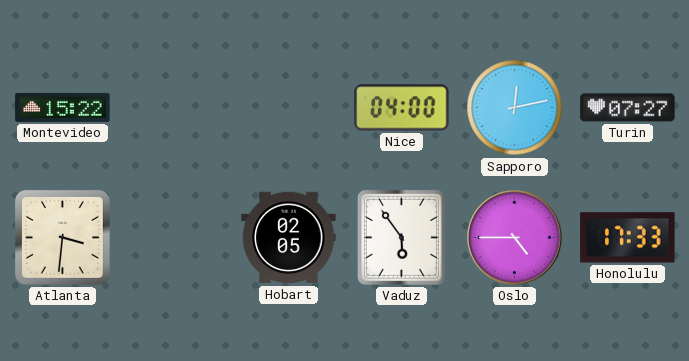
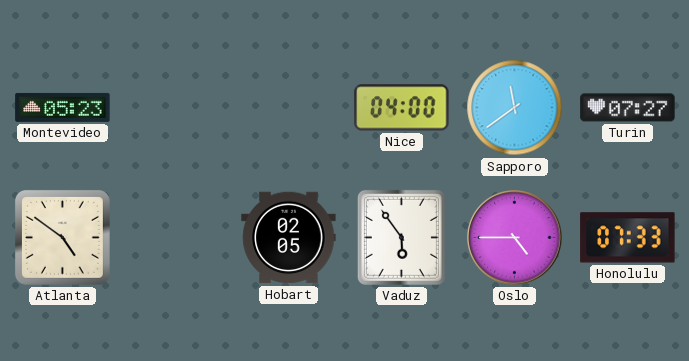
Montevideo: 15:22 -> 05:23 (63, 107)
Sapporo: 12:13 -> 11:39 (515, 108)
Atlanta: 3:31 -> 4:51 (62, 237)
Honolulu: 17:33 -> 07:33 (628, 238)
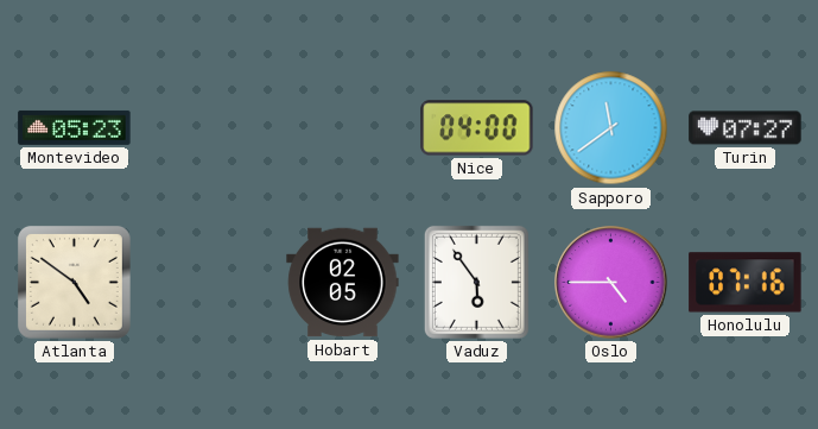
Honolulu: 07:33 -> 07:16 (746, 283)
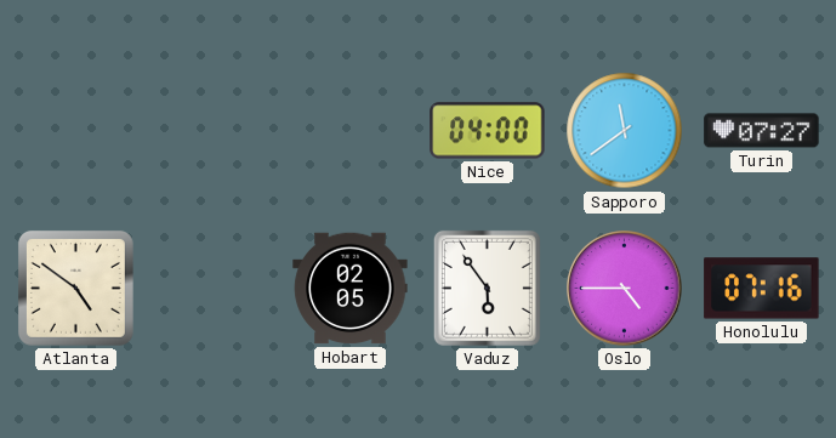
Montevideo: 05:23 -> none (75, 127)
